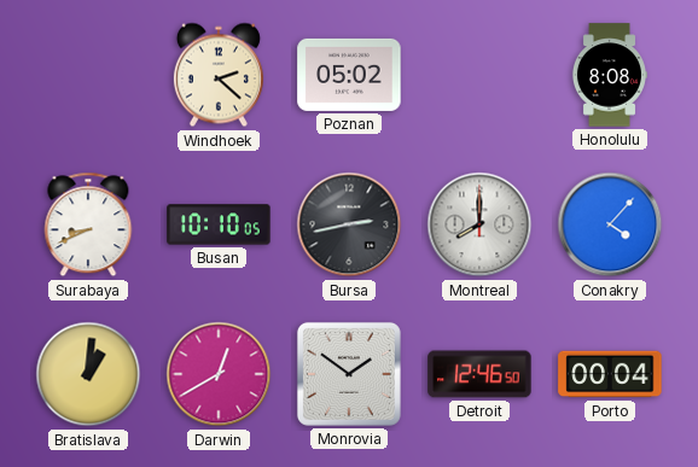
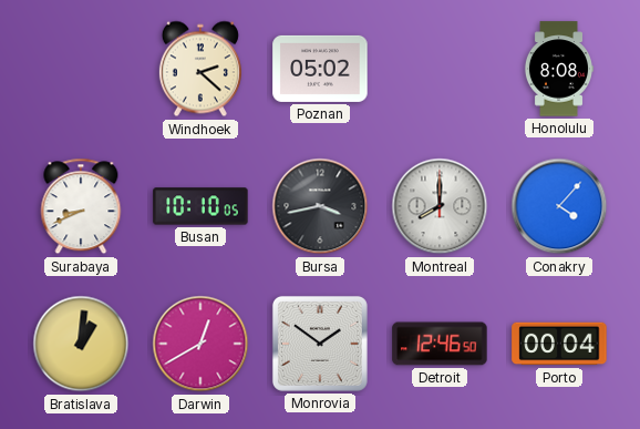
Bursa: 2:43 -> 3:43 (320, 206)
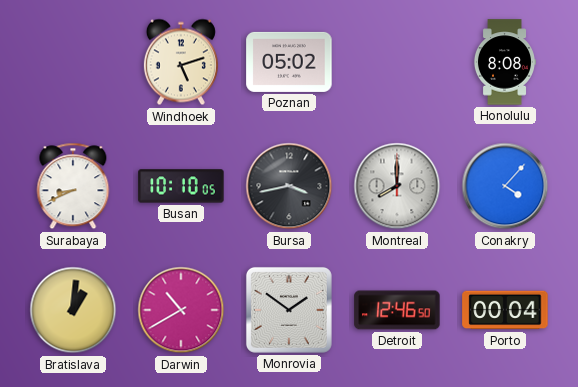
Windhoek: 2:22 -> 5:12 (181, 62)
Darwin: 12:40 -> 10:40 (181, 310)
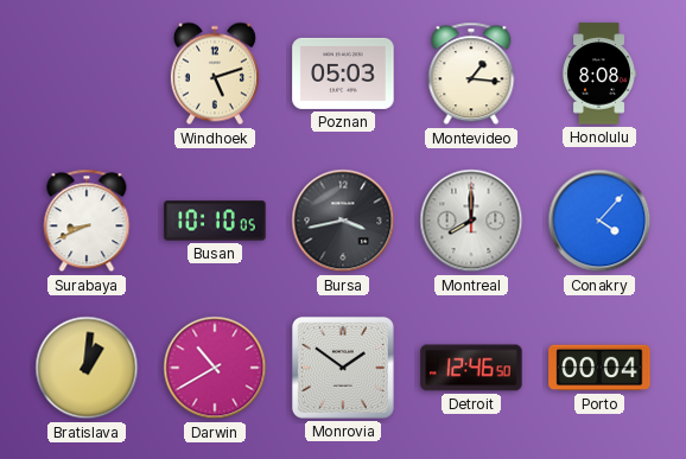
Poznan: 05:02 -> 05:03 (343, 74)
Montevideo: none -> 1:16 (471, 74)
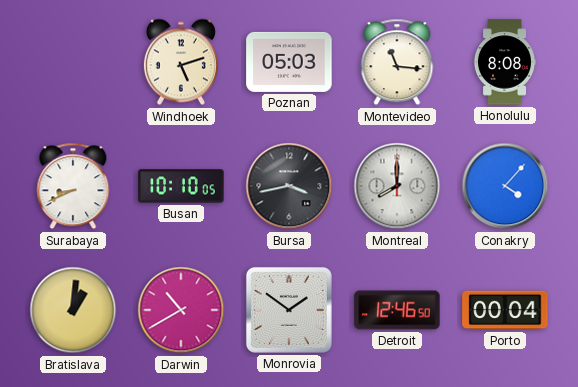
Montevideo: 1:16 -> 11:16 (397, 62)
